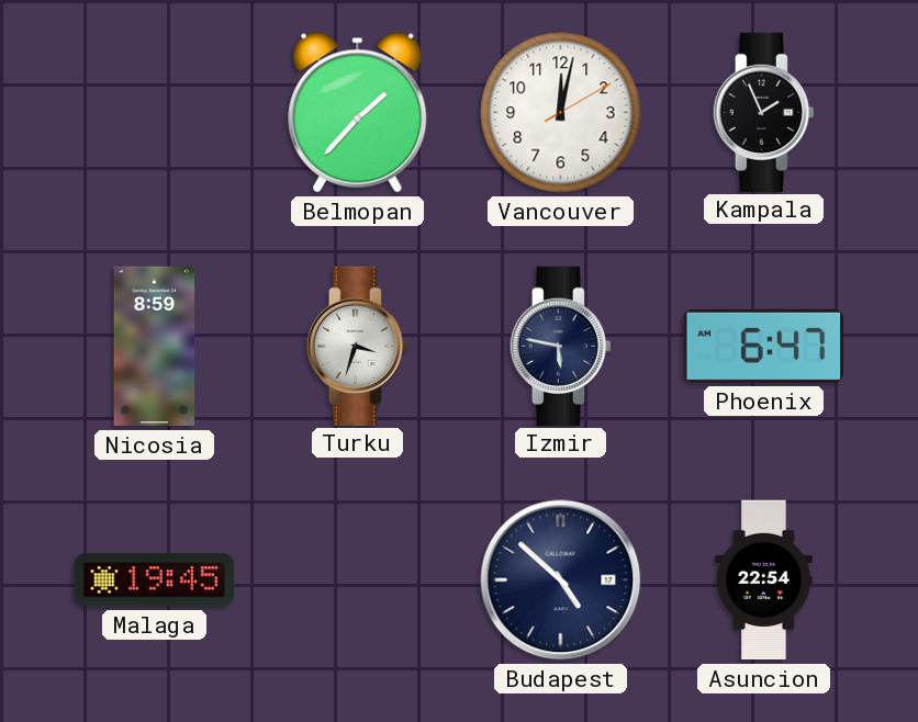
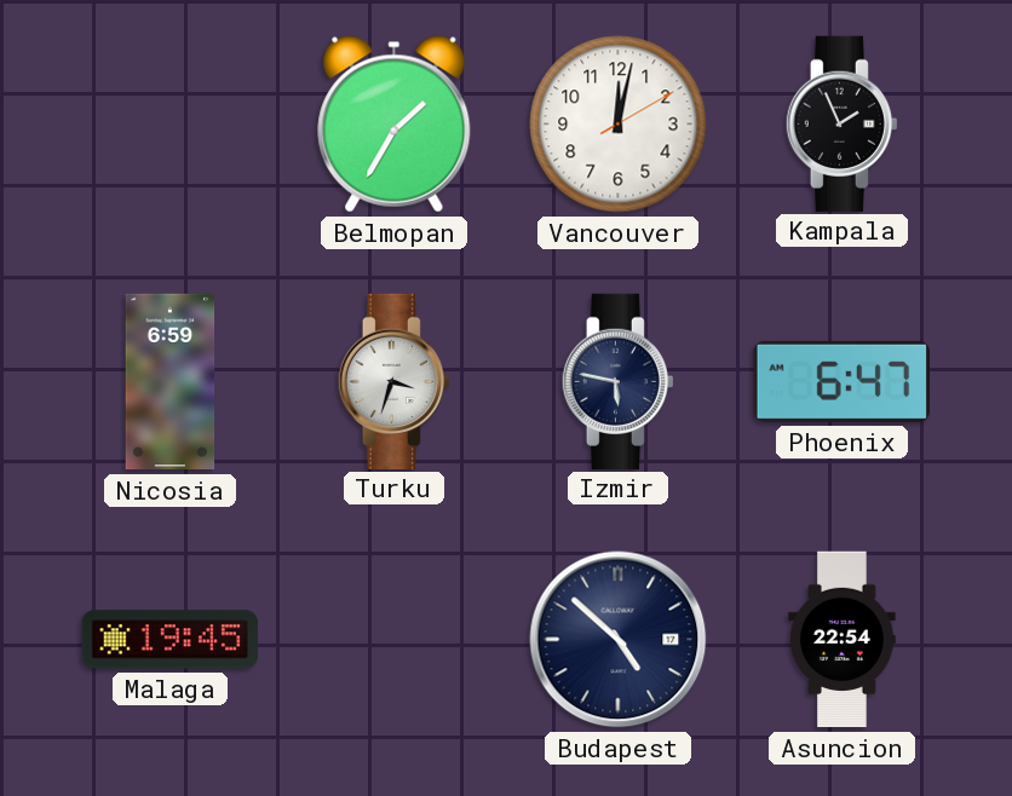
Belmopan: 1:37 -> 1:35 (395, 125)
Nicosia: 8:59 -> 6:59 (171, 382)
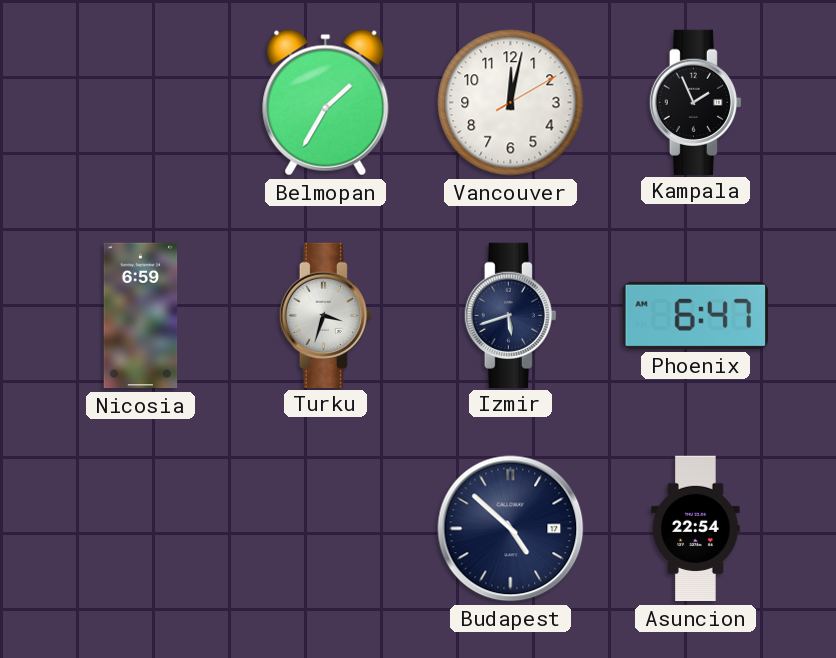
Izmir: 5:47 -> 5:42 (510, 315)
Malaga: 19:45 -> none (169, 640)
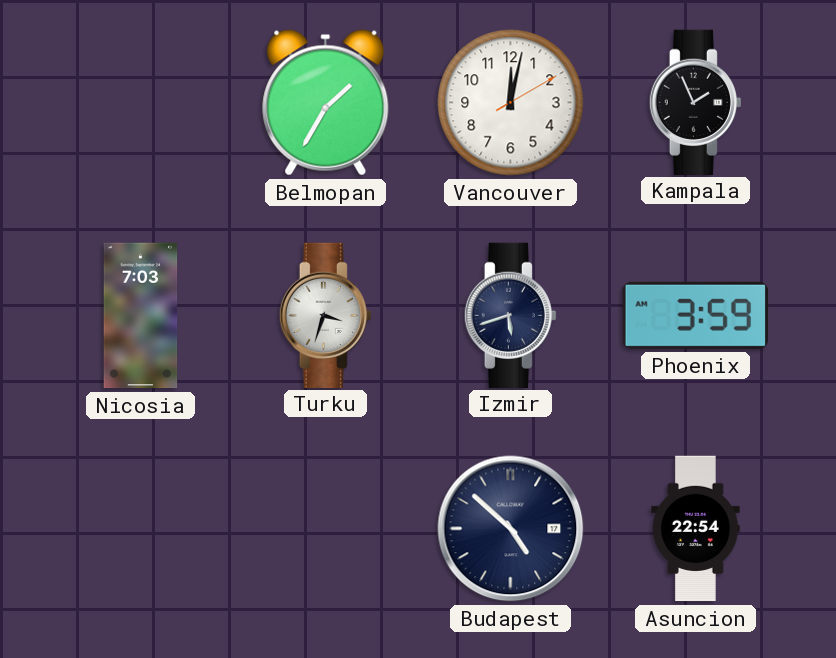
Nicosia: 6:59 -> 7:03 (141, 316)
Phoenix: 6:47 -> 3:59 (695, 315)
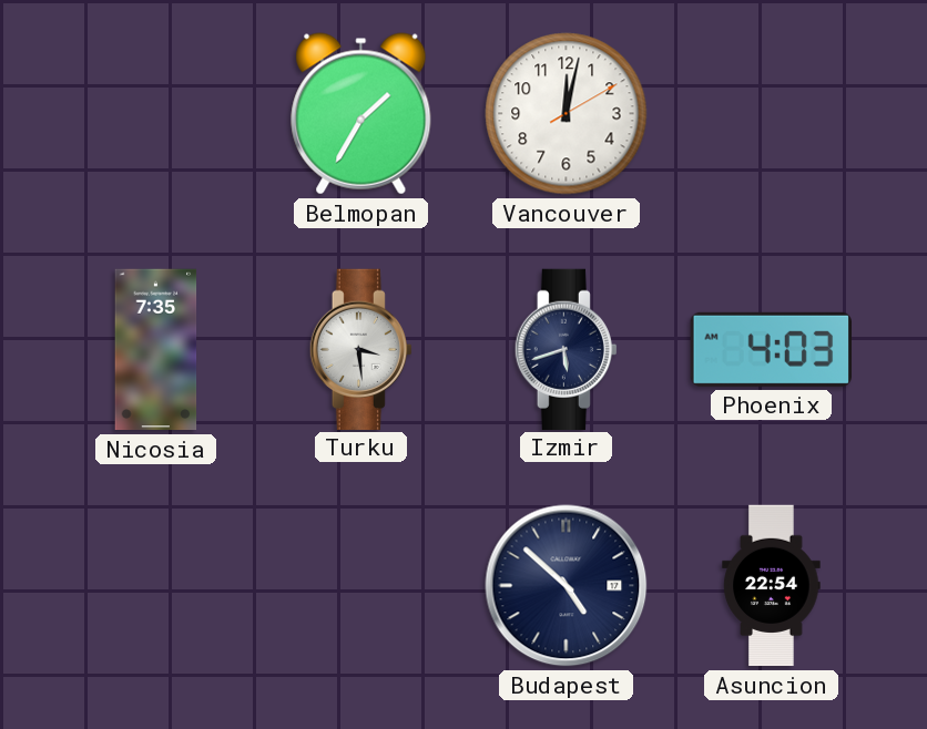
Kampala: 1:56 -> none (695, 102)
Nicosia: 7:03 -> 7:35 (156, 350)
Turku: 3:33 -> 3:29 (360, 349)
Phoenix: 3:59 -> 4:03 (771, 349)
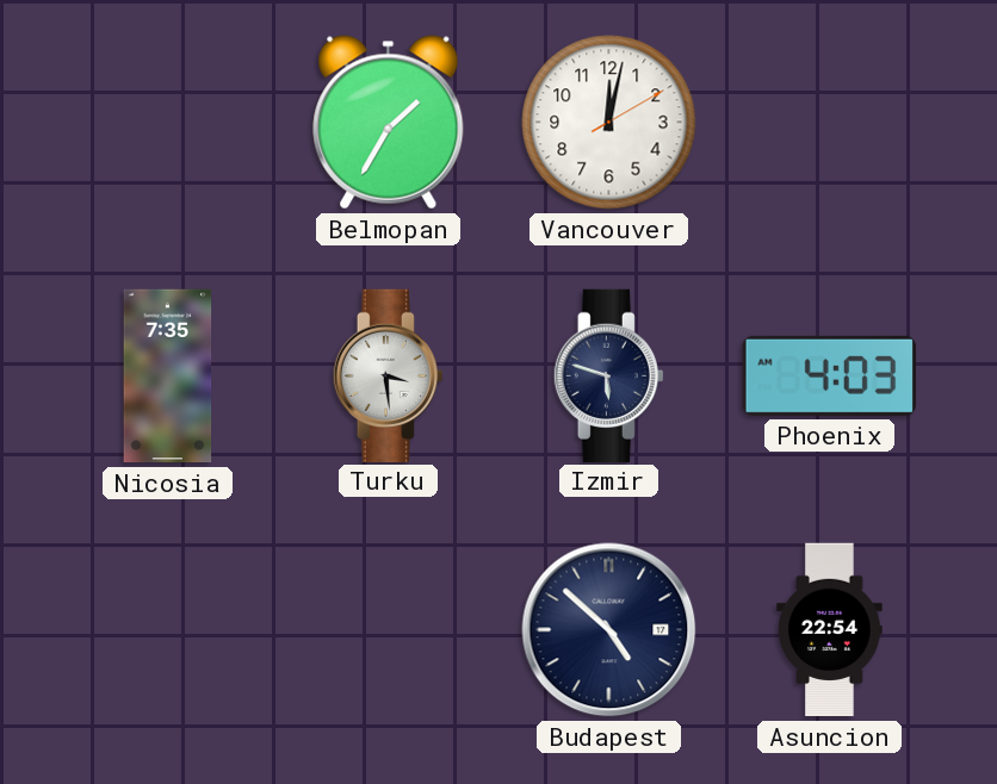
Izmir: 5:42 -> 5:48 (608, 375)
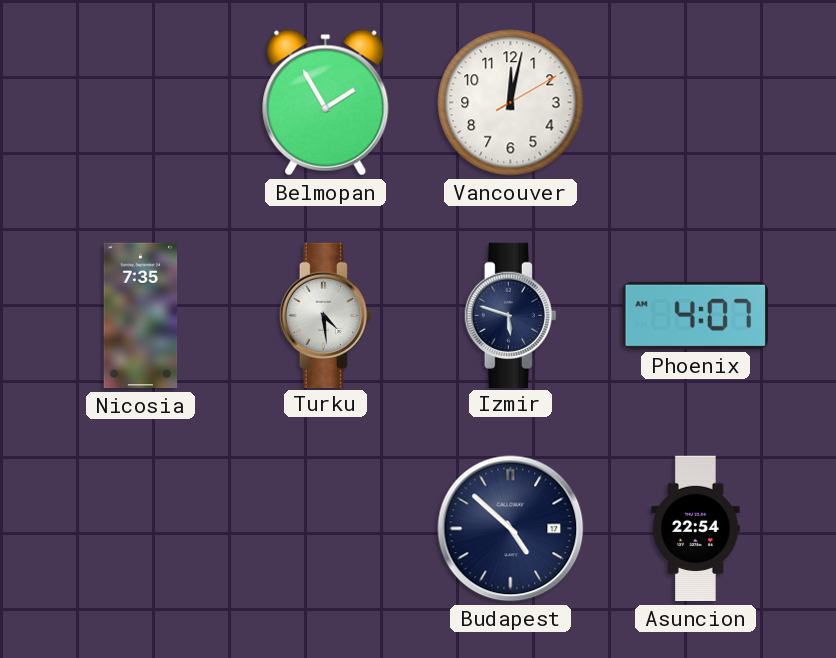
Belmopan: 1:35 -> 1:55 (326, 103)
Turku: 3:29 -> 4:29 (325, 315)
Phoenix: 4:03 -> 4:07 (695, 315)
